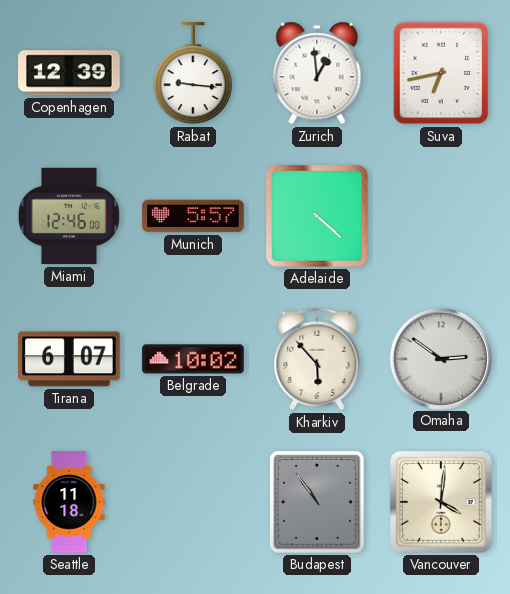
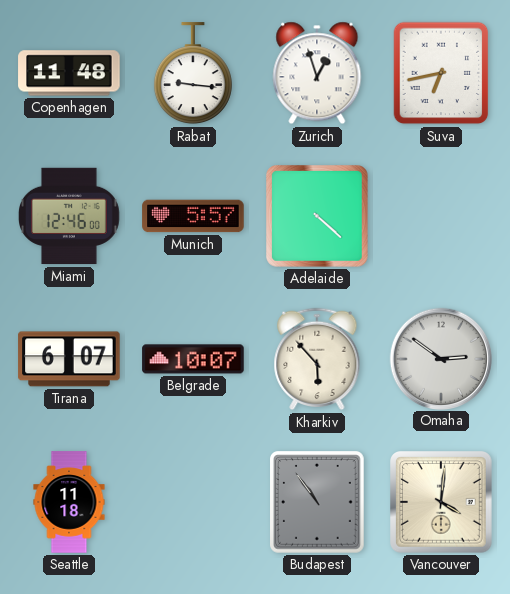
Copenhagen: 12:39 -> 11:48 (69, 73)
Zurich: 12:59 -> 12:57 (317, 73)
Belgrade: 10:02 -> 10:07 (193, 359)
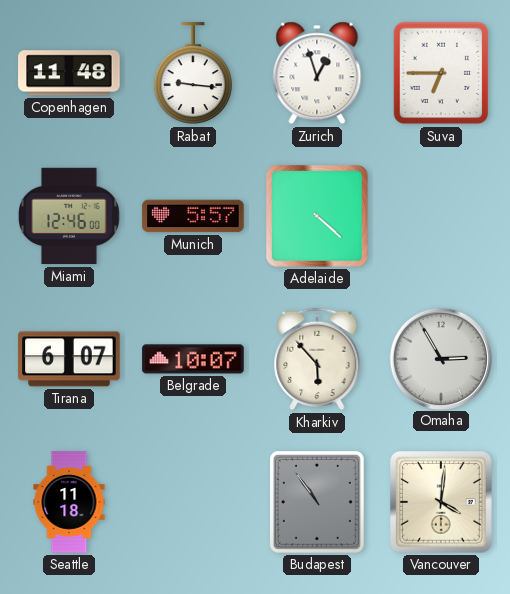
Suva: 6:43 -> 6:45 (441, 73)
Omaha: 2:51 -> 2:55 (440, 358)
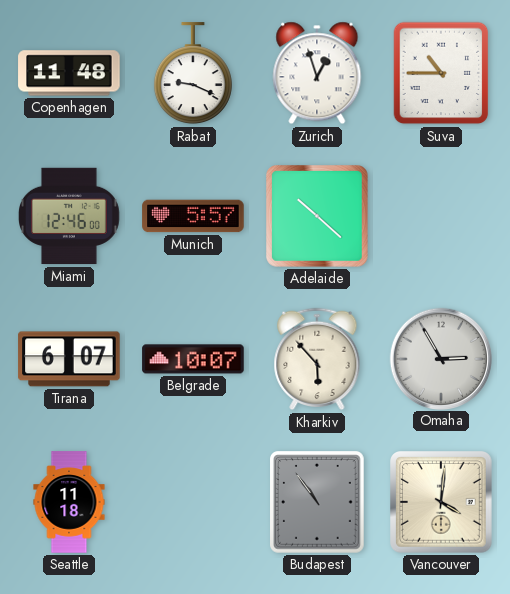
Rabat: 9:16 -> 9:19 (193, 74)
Suva: 6:45 -> 10:45 (441, 73)
Adelaide: 4:22 -> 10:22 (318, 217)
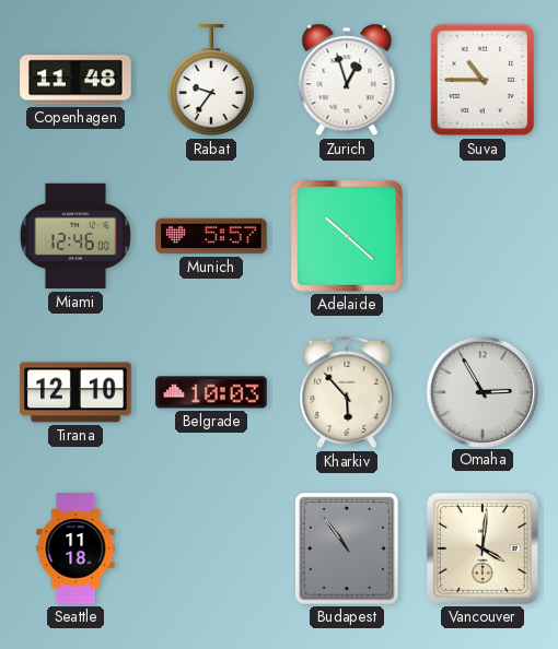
Rabat: 9:19 -> 9:36 (211, 81)
Tirana: 6:07 -> 12:10 (75, 392)
Belgrade: 10:07 -> 10:03 (211, 392)
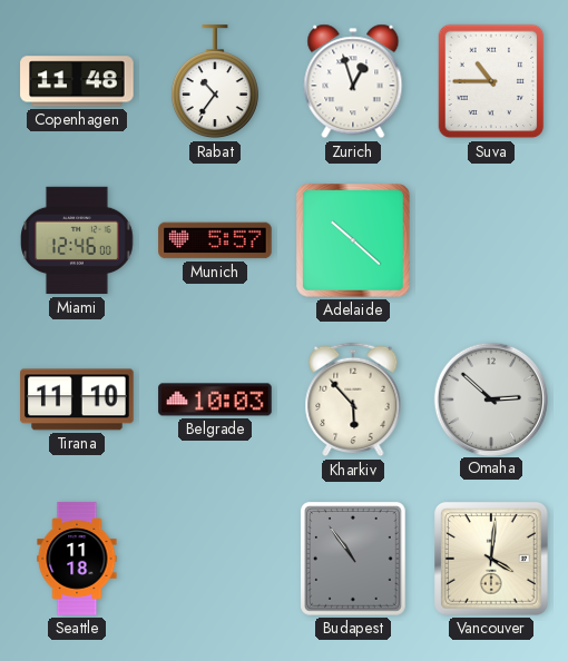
Rabat: 9:36 -> 10:36 (215, 82)
Tirana: 12:10 -> 11:10 (77, 399)
Omaha: 2:55 -> 2:52 (490, 398)
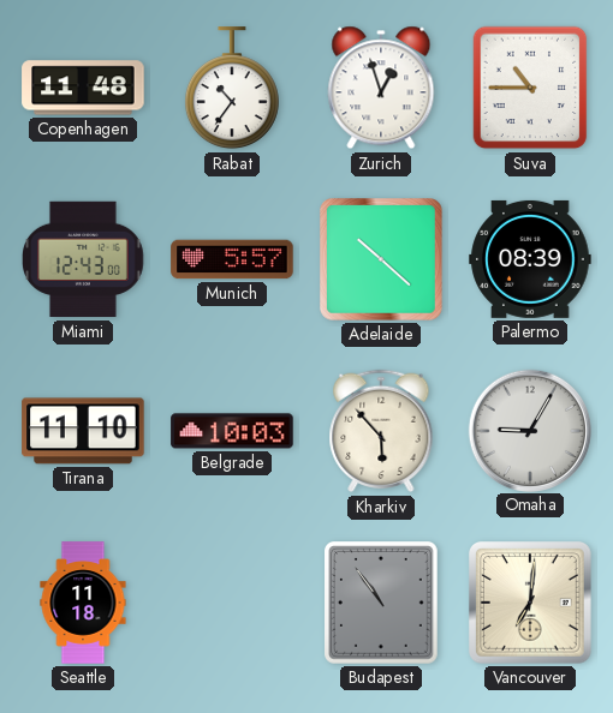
Miami: 12:46 -> 12:43 (84, 259)
Palermo: none -> 08:39 (530, 259)
Omaha: 2:52 -> 9:05 (529, 430)
Vancouver: 4:01 -> 7:01 (531, 604)
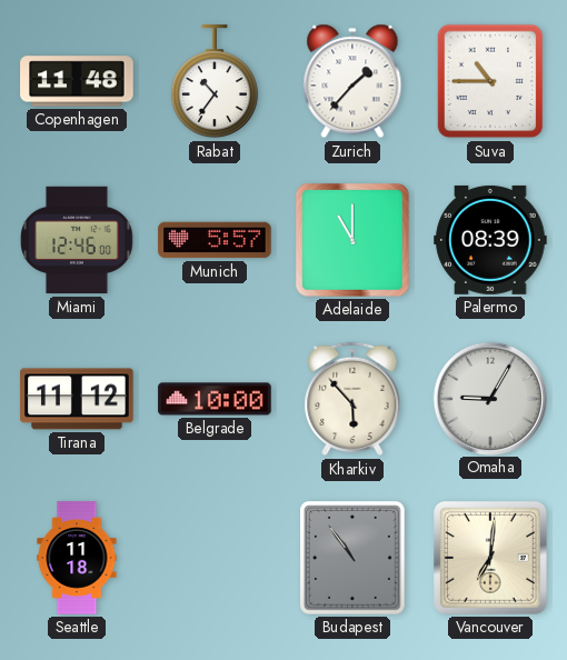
Zurich: 12:57 -> 1:37 (352, 81)
Miami: 12:43 -> 12:46 (78, 240)
Adelaide: 10:22 -> 11:00 (354, 241)
Tirana: 11:10 -> 11:12 (77, 399)
Belgrade: 10:03 -> 10:00 (215, 399)
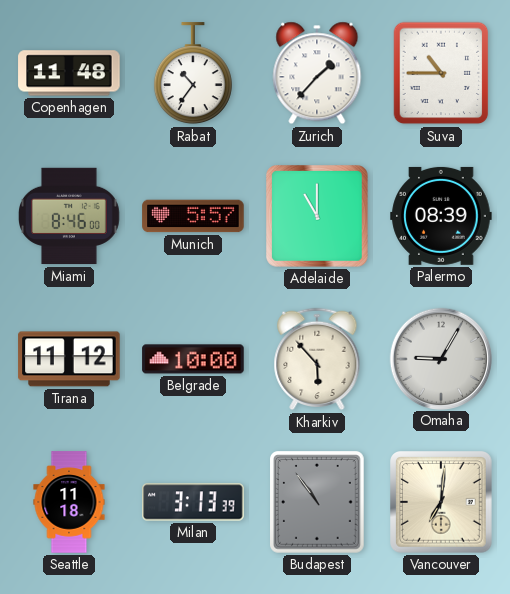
Miami: 12:46 -> 8:46 (70, 216)
Milan: none -> 3:13 (193, 502)
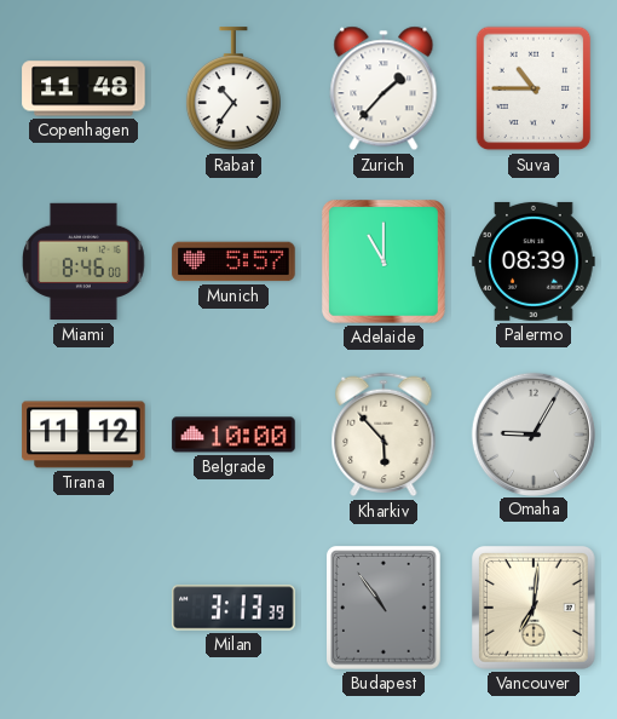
Seattle: 11:18 -> none (69, 502)
